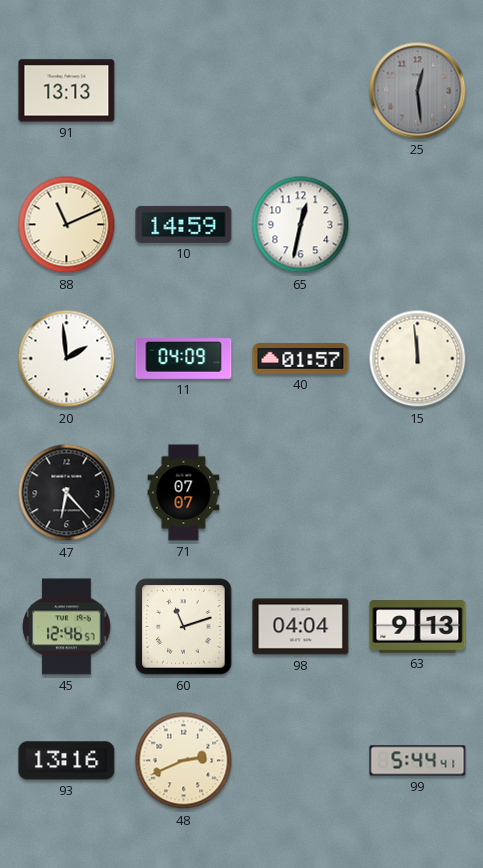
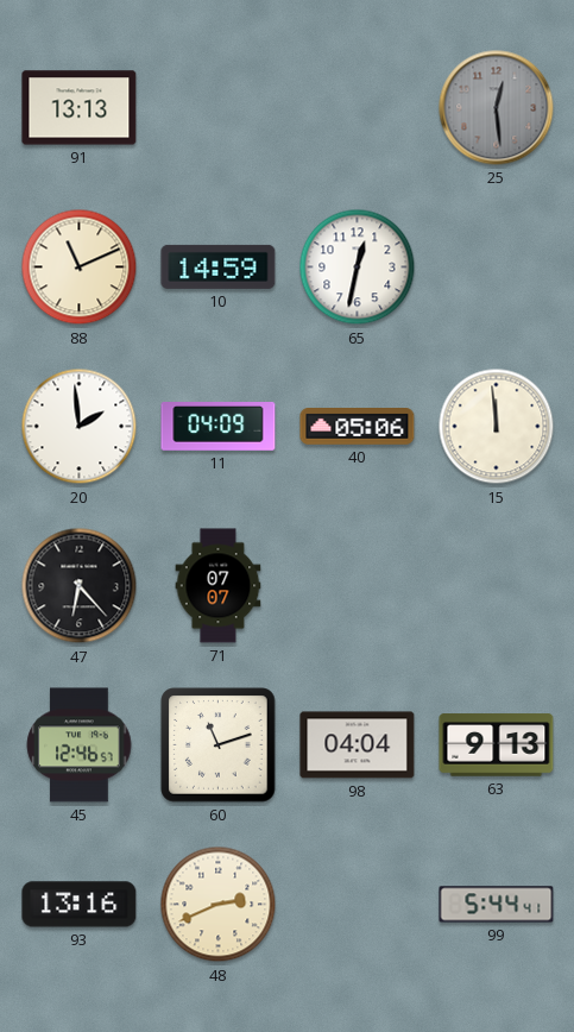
40: 01:57 -> 05:06 (358, 427)
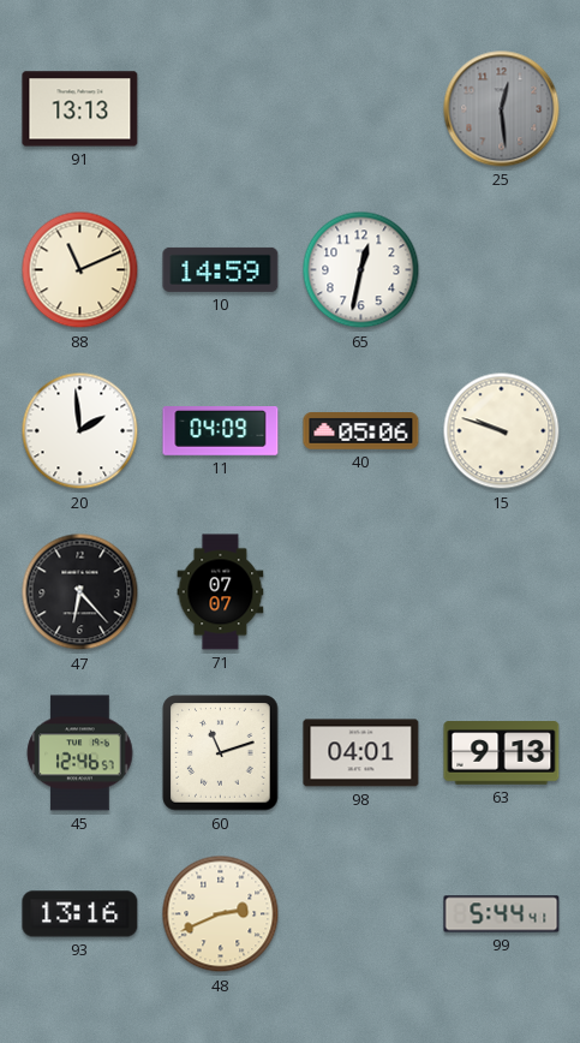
15: 11:59 -> 9:48 (502, 431)
98: 04:04 -> 04:01 (361, 753)
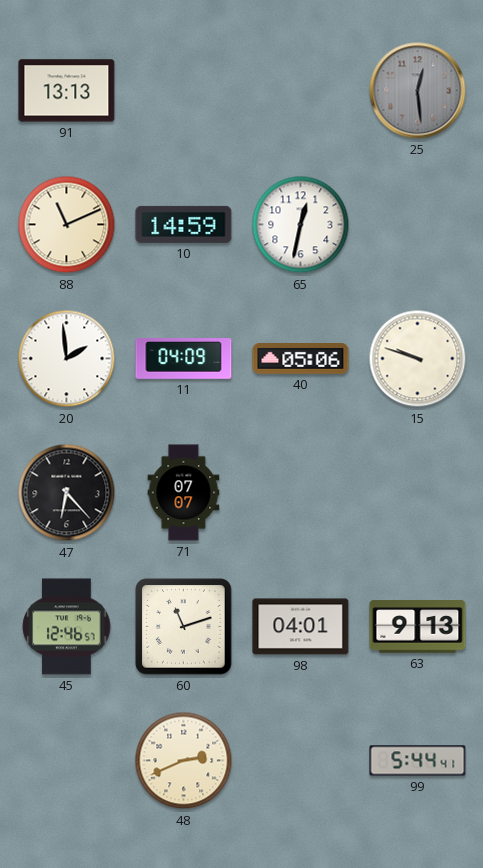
93: 13:16 -> none (80, 914)
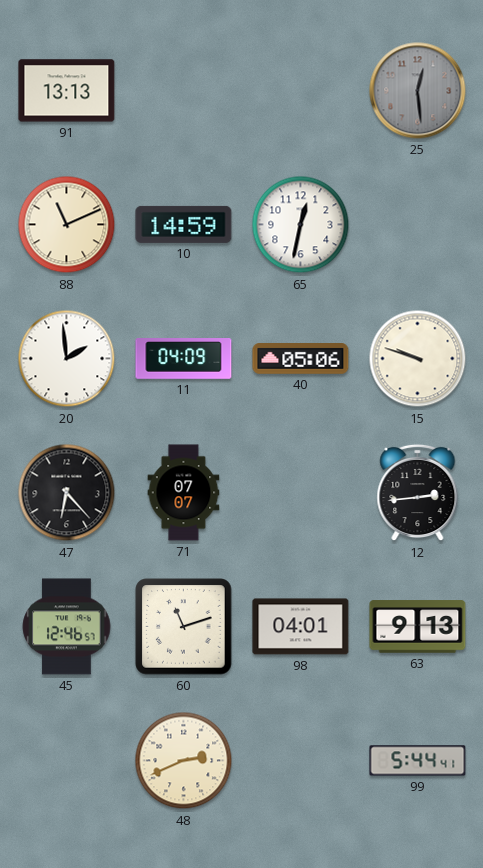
12: none -> 2:44 (418, 493)
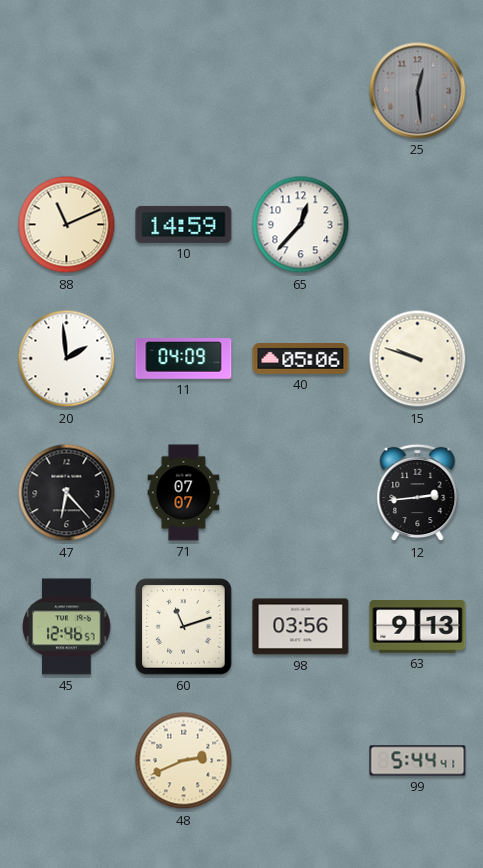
91: 13:13 -> none (67, 91)
65: 12:32 -> 12:37 (301, 225)
98: 04:01 -> 03:56 (301, 627)
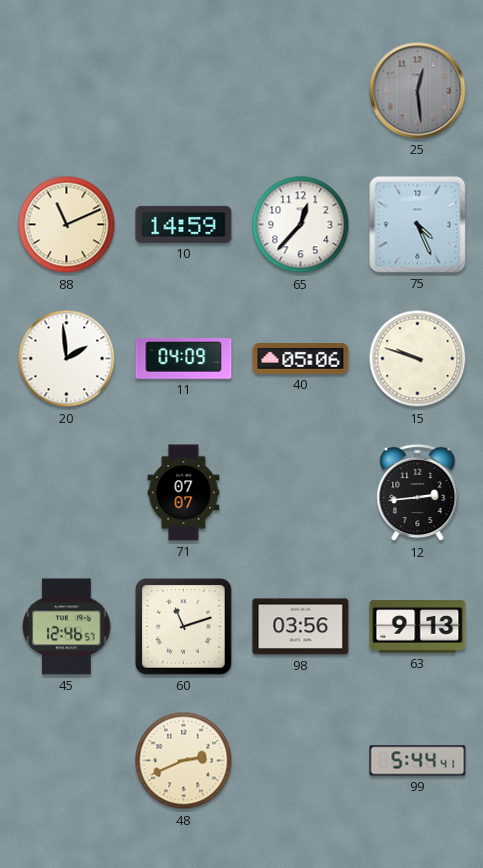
75: none -> 4:26 (418, 225)
47: 6:23 -> none (67, 493)
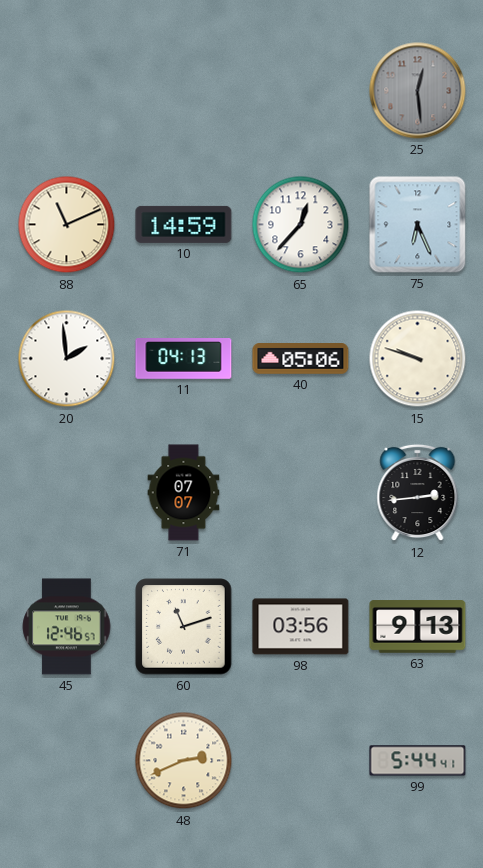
75: 4:26 -> 6:26 (418, 225)
11: 04:09 -> 04:13 (184, 359)
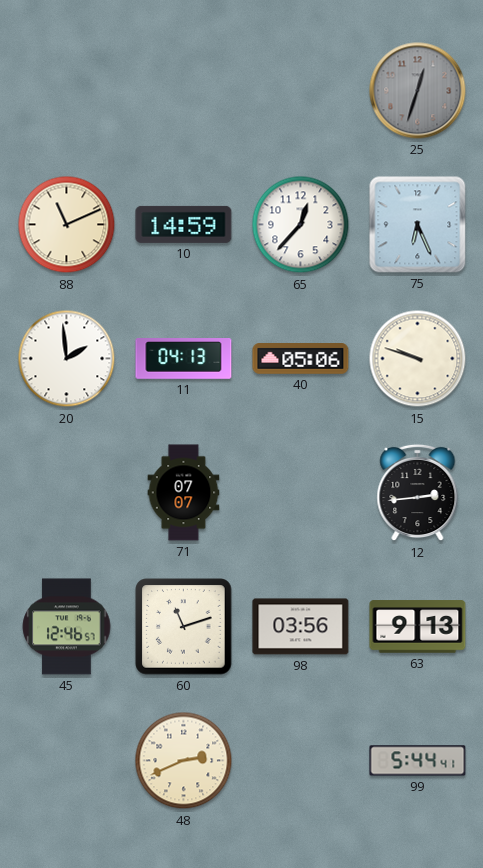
25: 12:29 -> 12:33 (418, 91)
